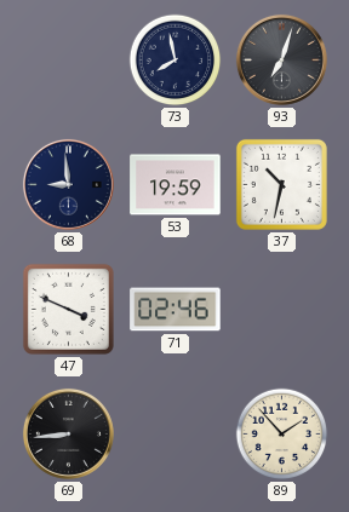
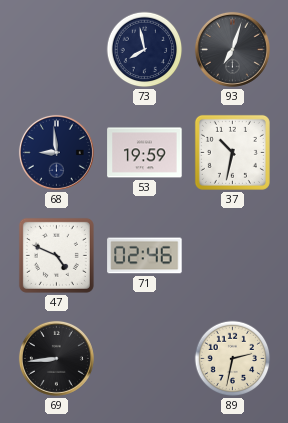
47: 3:49 -> 4:49 (56, 255)
89: 1:53 -> 2:32 (233, 359)
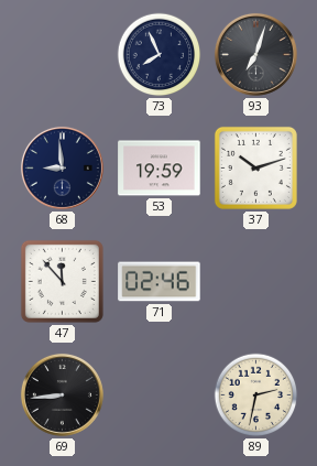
73: 7:58 -> 7:56 (160, 55)
37: 10:32 -> 10:12 (255, 167)
47: 4:49 -> 11:53 (62, 281)
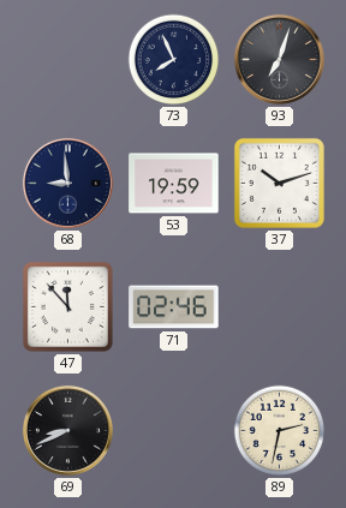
69: 8:44 -> 8:41 (67, 430)
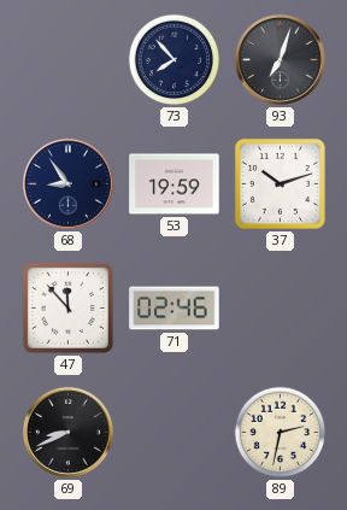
73: 7:56 -> 7:53 (175, 60)
68: 8:59 -> 8:54 (67, 183)
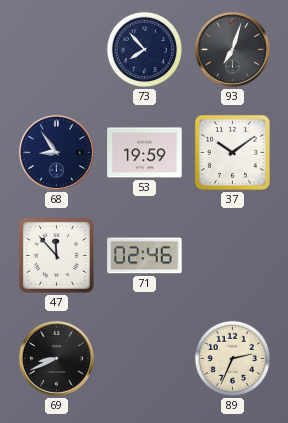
37: 10:12 -> 10:09 (232, 152)
89: 2:32 -> 2:34 (233, 359)
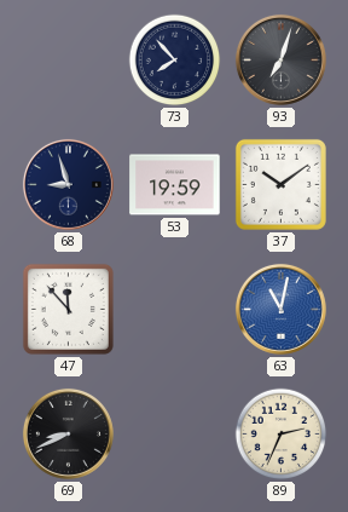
68: 8:54 -> 8:57 (68, 184)
71: 02:46 -> none (145, 256)
63: none -> 11:02 (280, 309)
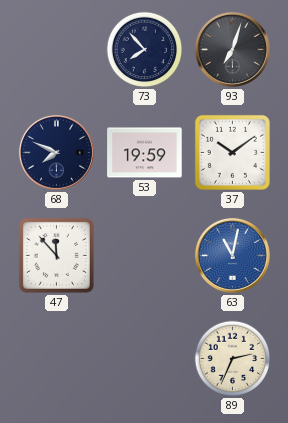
68: 8:57 -> 7:49 (56, 152)
69: 8:41 -> none (68, 433)
